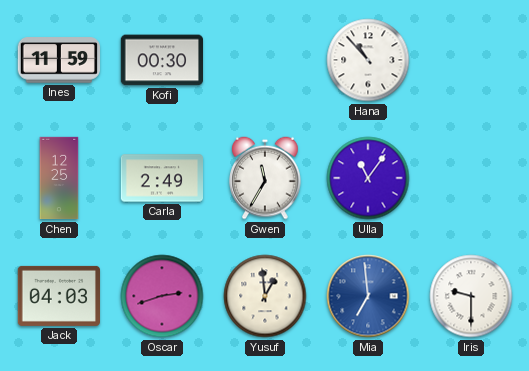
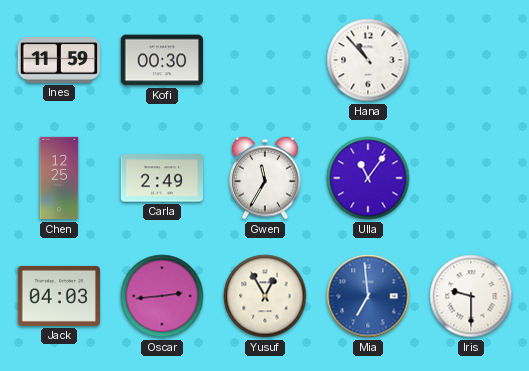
Oscar: 2:42 -> 2:44 (162, 296)
Yusuf: 12:59 -> 12:55 (265, 296)
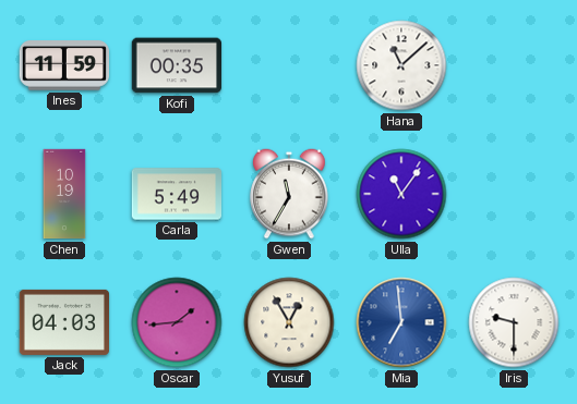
Kofi: 00:30 -> 00:35 (176, 65)
Hana: 10:53 -> 11:08 (401, 65)
Chen: 12:25 -> 10:19 (64, 194)
Carla: 2:49 -> 5:49 (176, 194)
Oscar: 2:44 -> 1:44 (177, 322)
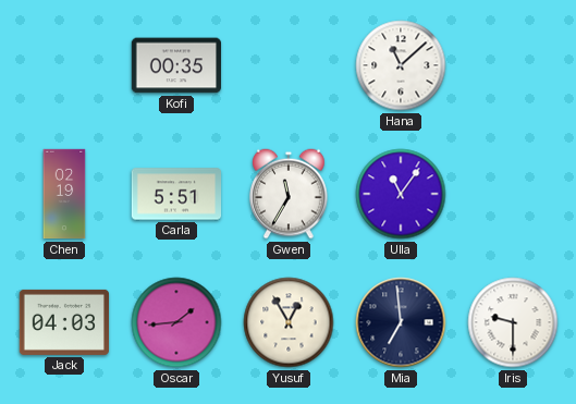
Ines: 11:59 -> none (63, 65)
Chen: 10:19 -> 02:19 (64, 194)
Carla: 5:49 -> 5:51 (175, 194)
Mia dial: blue -> navy (401, 322)
